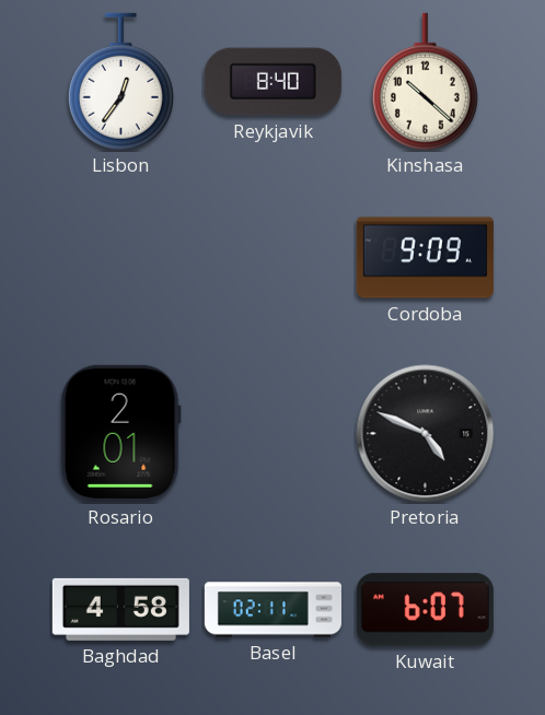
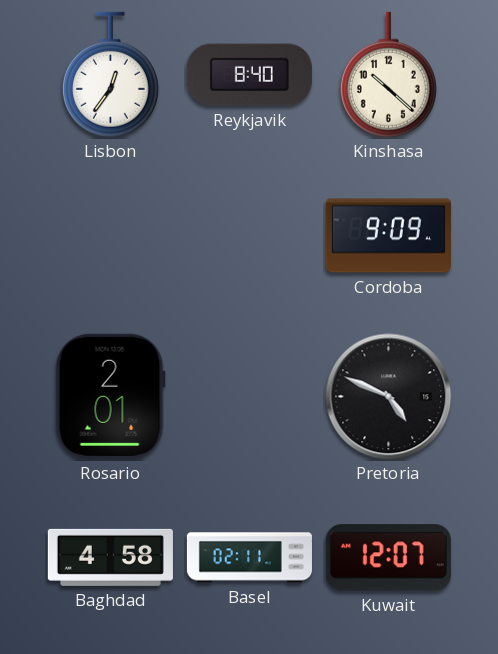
Kuwait: 6:07 -> 12:07 (388, 558)
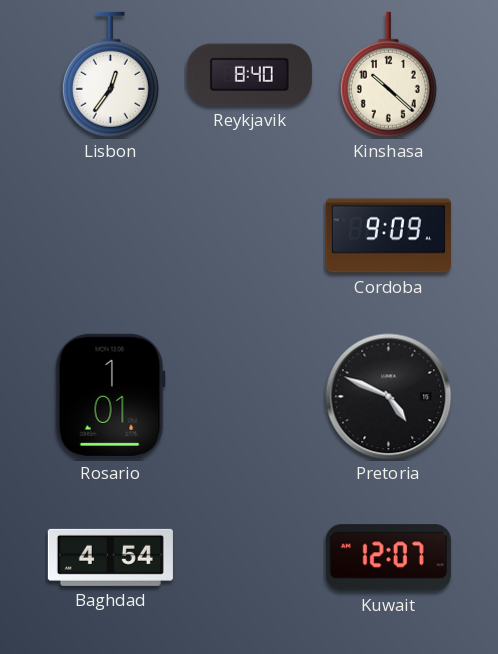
Rosario: 2:01 -> 1:01 (110, 396)
Baghdad: 4:58 -> 4:54 (110, 557)
Basel: 02:11 -> none (249, 558)
